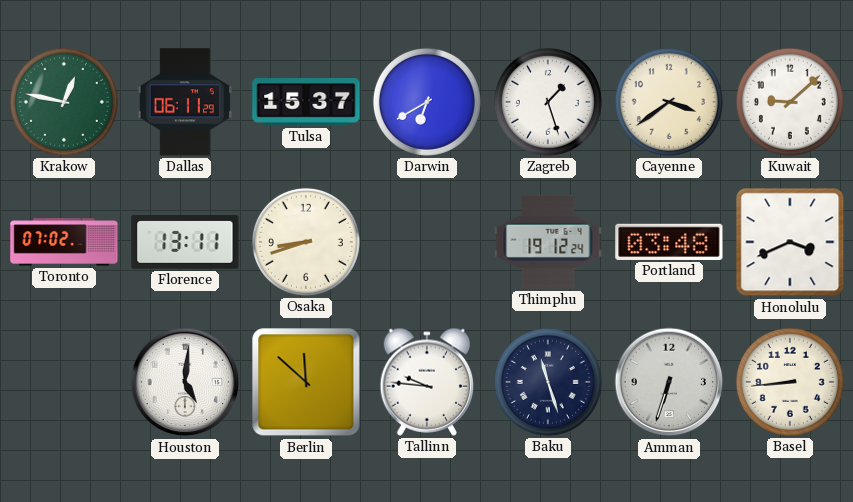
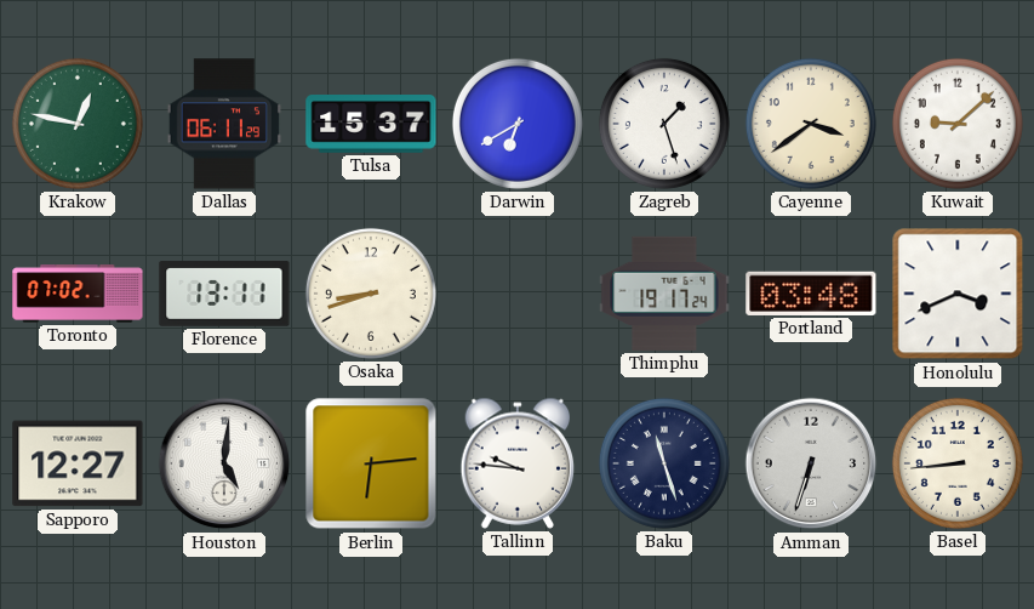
Thimphu: 19:12 -> 19:17 (664, 294)
Sapporo: none -> 12:27 (78, 463)
Berlin: 11:52 -> 6:14 (371, 463)
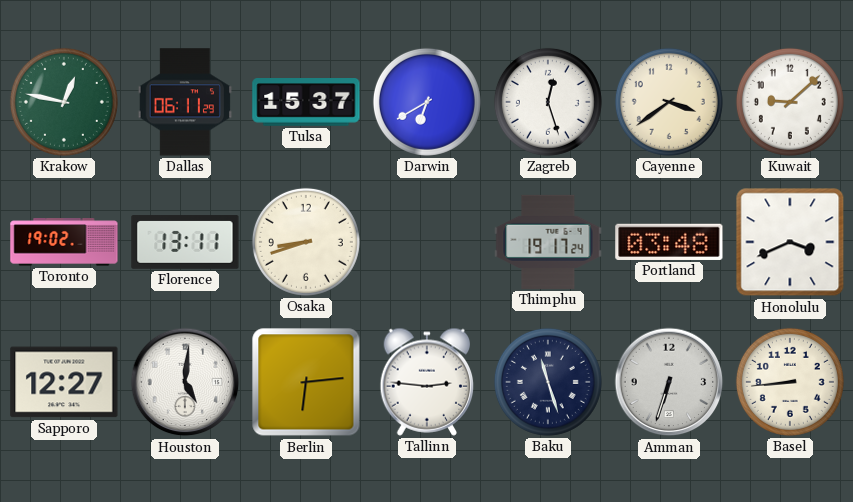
Zagreb: 1:27 -> 12:27 (548, 102)
Toronto: 07:02 -> 19:02 (64, 242)
Tallinn: 9:46 -> 2:46 (427, 382)
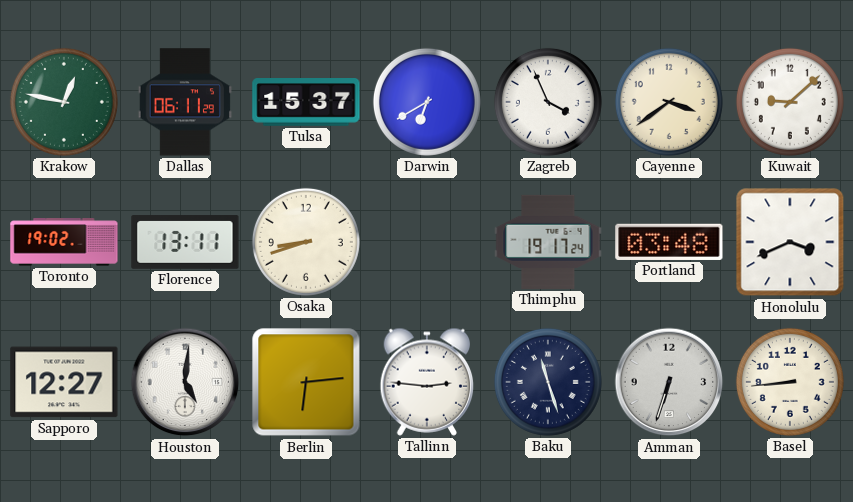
Zagreb: 12:27 -> 3:56 (548, 102)
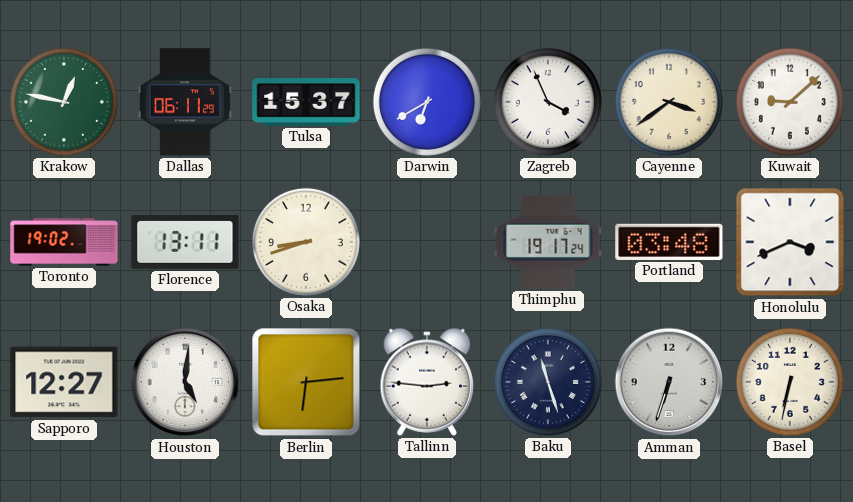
Basel: 8:44 -> 6:32 (790, 382)
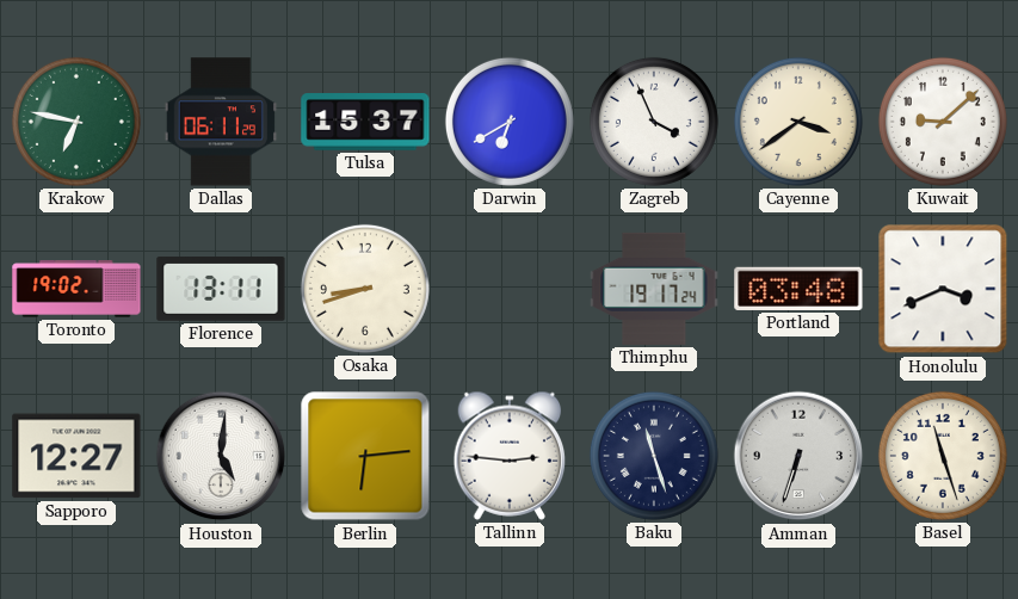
Krakow: 12:47 -> 6:47 (76, 122)
Basel: 6:32 -> 11:27 (943, 456)
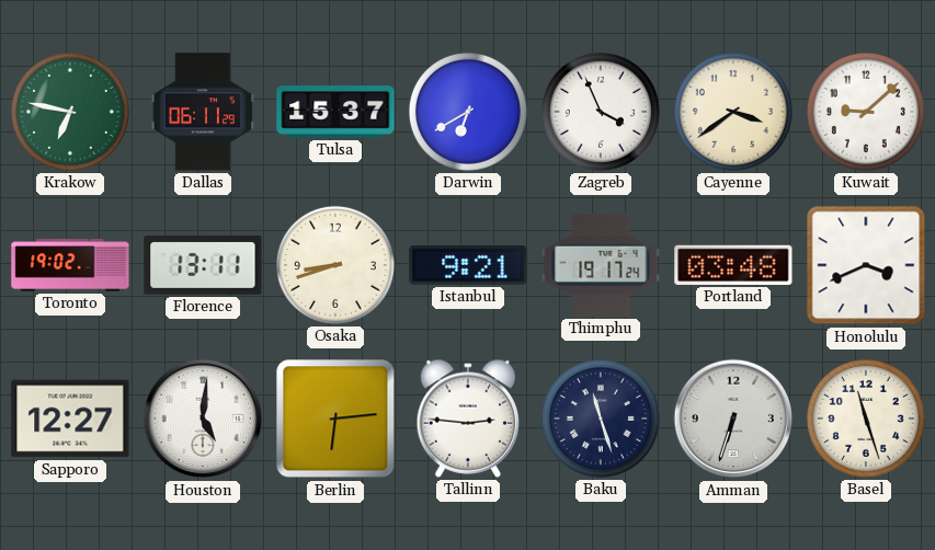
Istanbul: none -> 9:21 (468, 265)
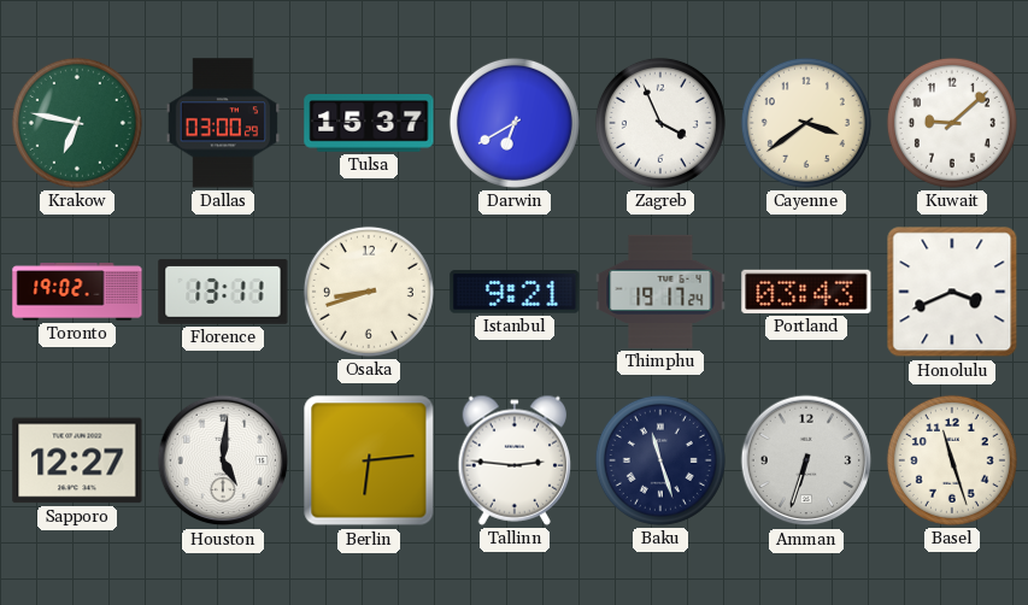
Dallas: 06:11 -> 03:00 (223, 123)
Portland: 03:48 -> 03:43 (806, 292)
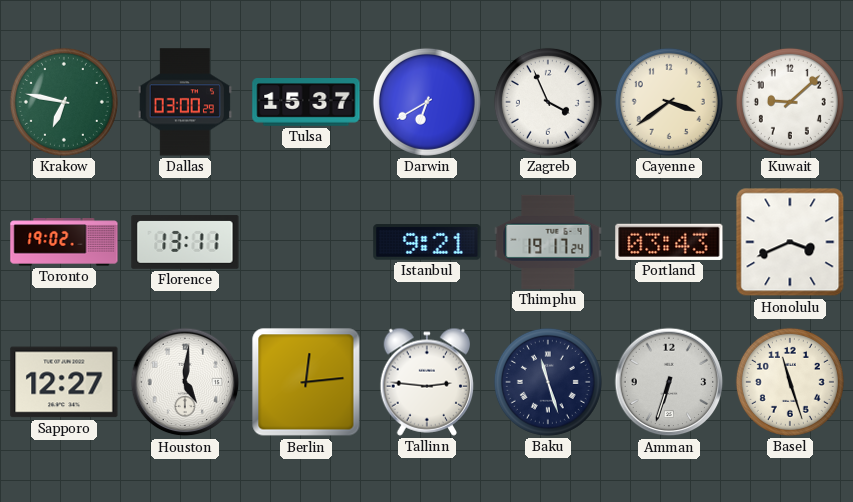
Osaka: 8:42 -> none (369, 292)
Berlin: 6:14 -> 12:14 (306, 382)
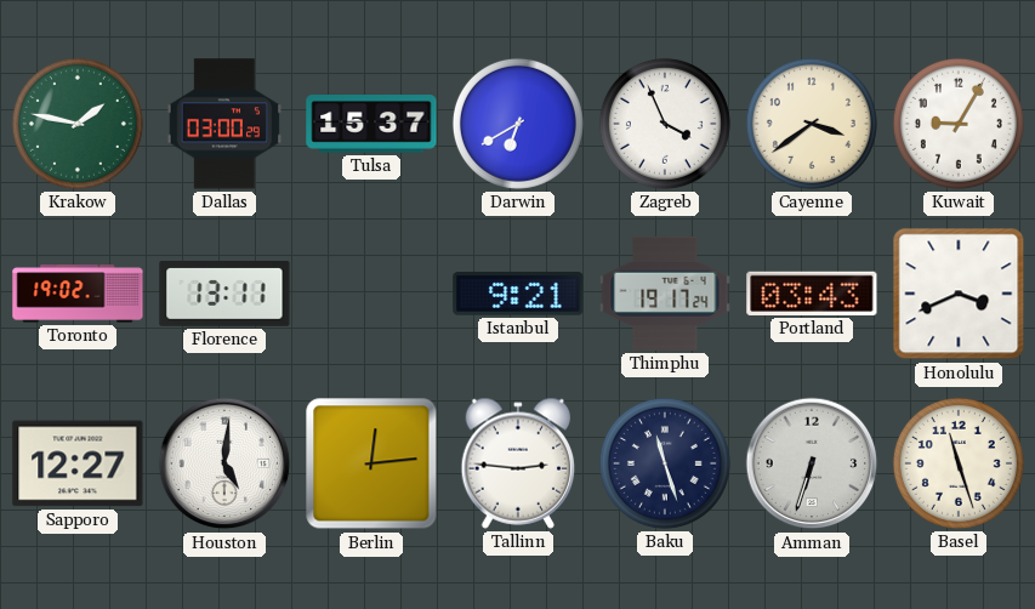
Krakow: 6:47 -> 1:47 (78, 124)
Kuwait: 9:08 -> 9:05 (959, 124)
